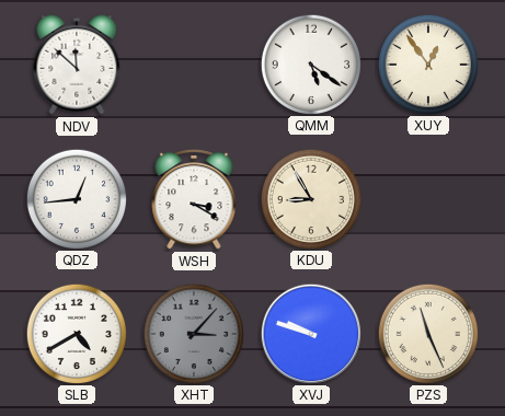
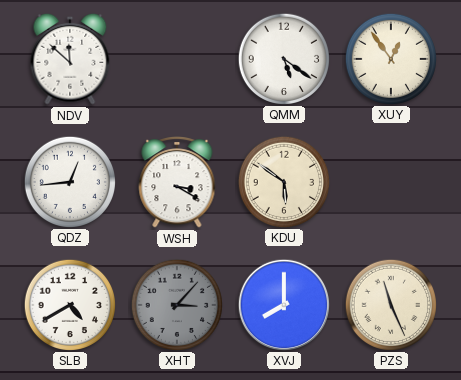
KDU: 8:55 -> 5:51 (283, 181)
XVJ: 9:48 -> 8:00 (283, 304)
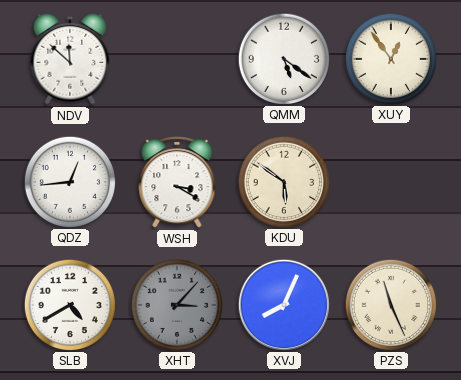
XVJ: 8:00 -> 8:04 (283, 304)
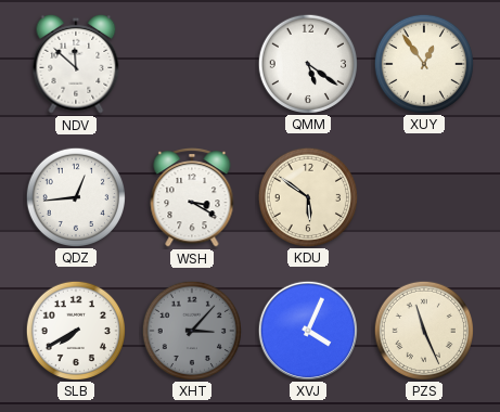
SLB: 4:40 -> 7:40 (75, 330)
XVJ: 8:04 -> 4:04 (307, 330)
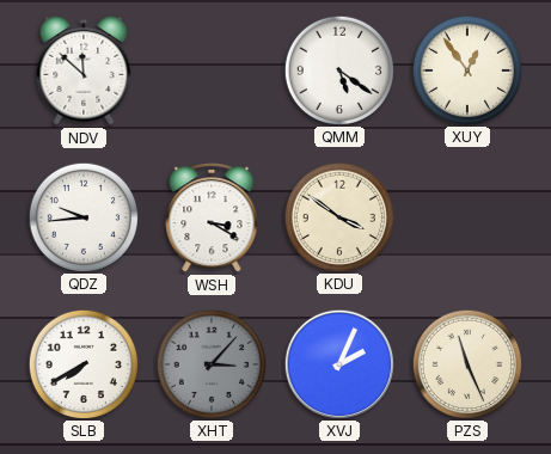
QDZ: 12:44 -> 9:44 (82, 216)
KDU: 5:51 -> 3:51 (338, 216)
XVJ: 4:04 -> 2:04 (338, 363)
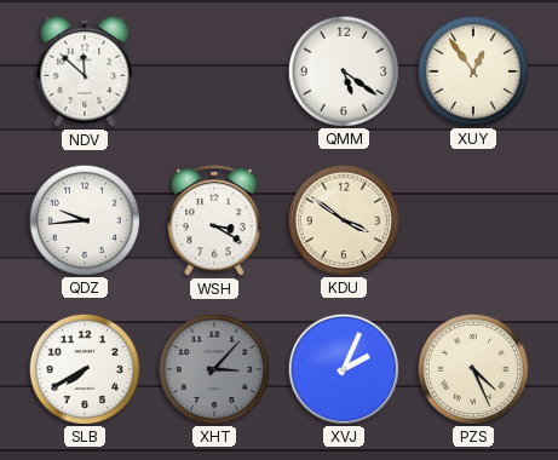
PZS: 11:26 -> 4:26 (472, 368)
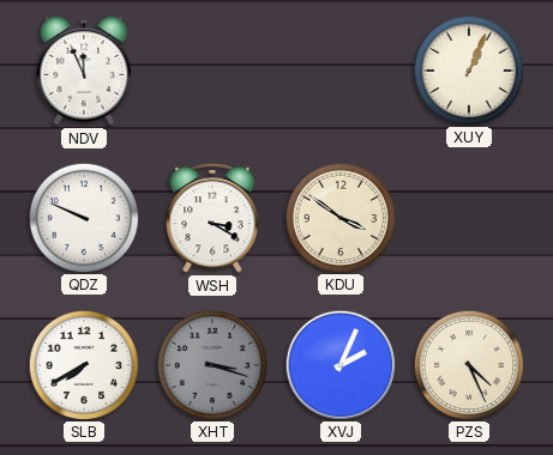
NDV: 11:52 -> 11:56 (84, 71)
QMM: 5:21 -> none (343, 70)
XUY: 12:54 -> 1:04 (468, 69)
QDZ: 9:44 -> 9:49 (83, 217)
XHT: 3:07 -> 3:18 (211, 364)
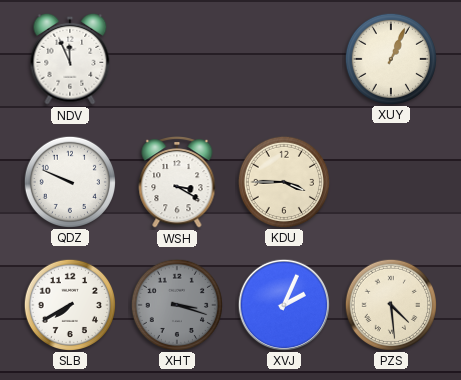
KDU: 3:51 -> 3:45 (283, 181)
PZS: 4:26 -> 4:29 (390, 304)
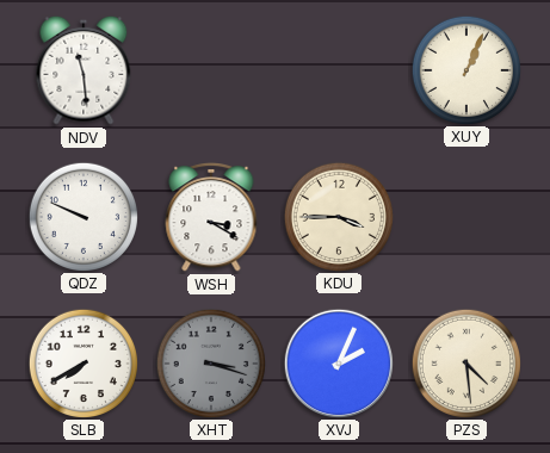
NDV: 11:56 -> 11:29 (84, 70)
